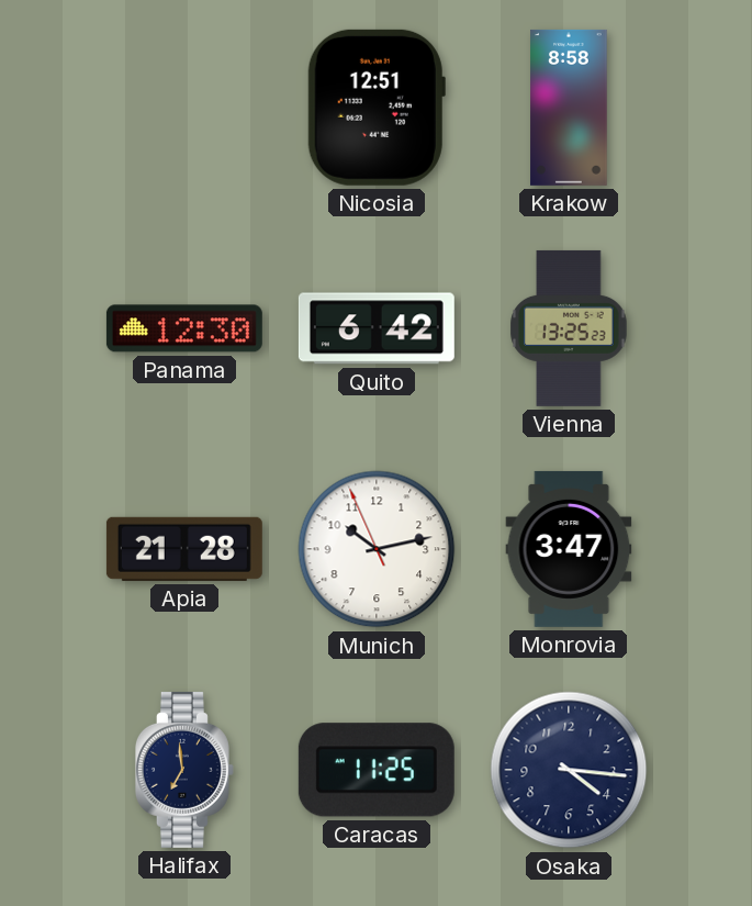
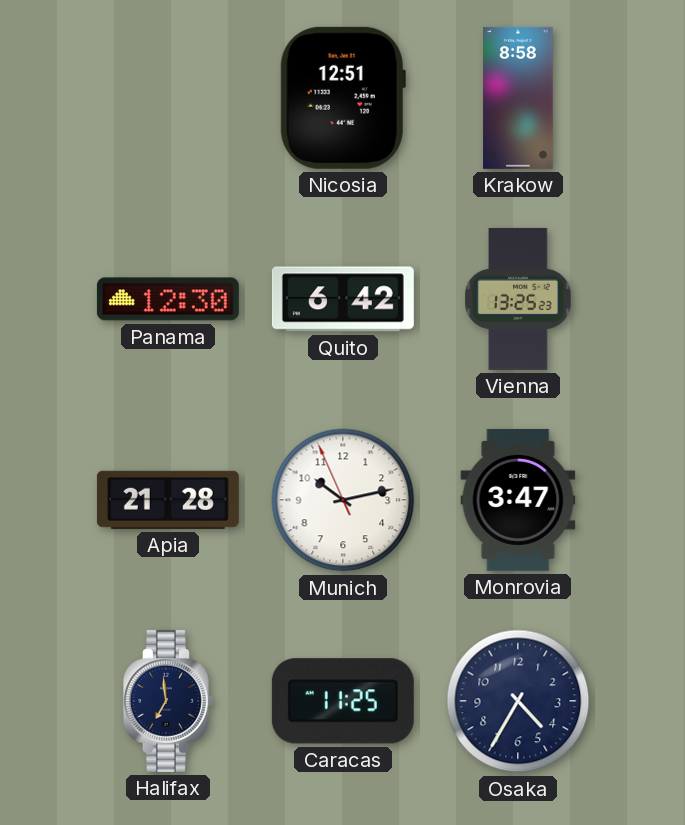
Osaka: 4:16 -> 4:35 (518, 701)
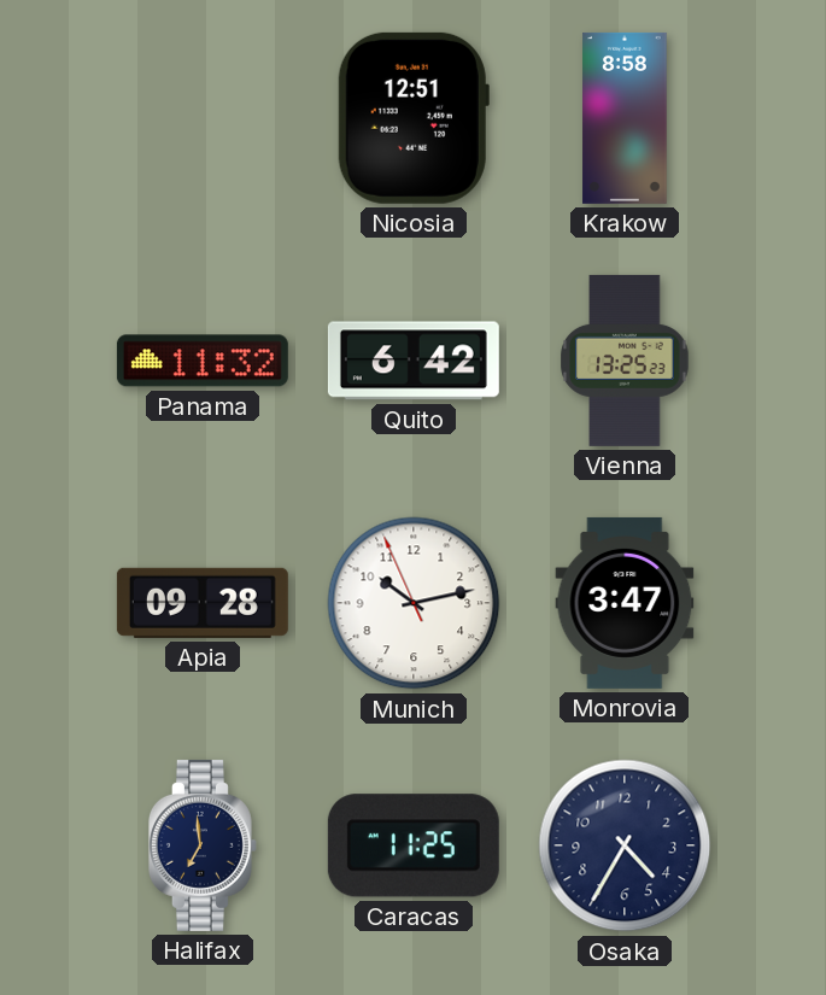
Panama: 12:30 -> 11:32 (203, 361)
Apia: 21:28 -> 09:28 (203, 603)
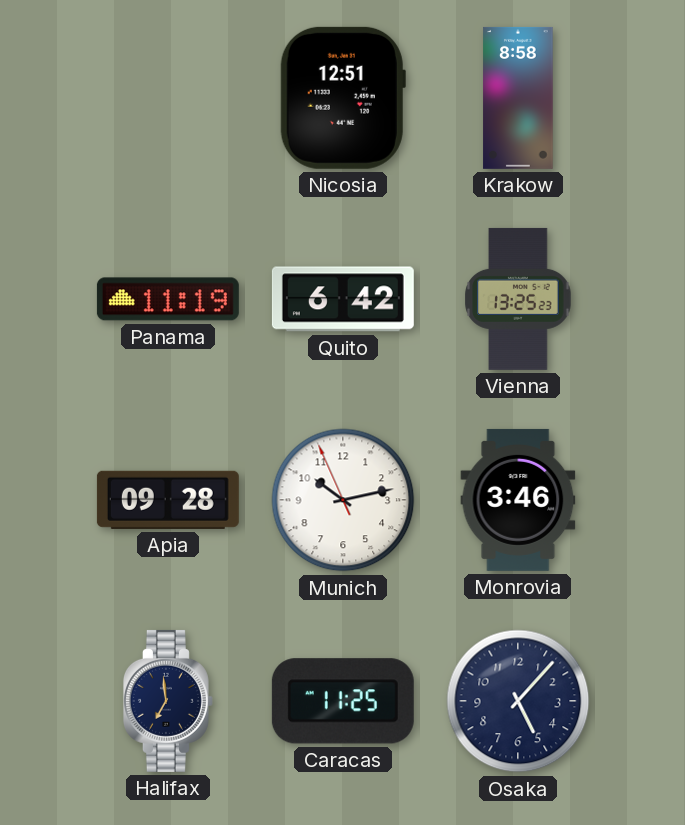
Panama: 11:32 -> 11:19 (168, 299)
Monrovia: 3:47 -> 3:46 (518, 500)
Osaka: 4:35 -> 5:07 (518, 701)
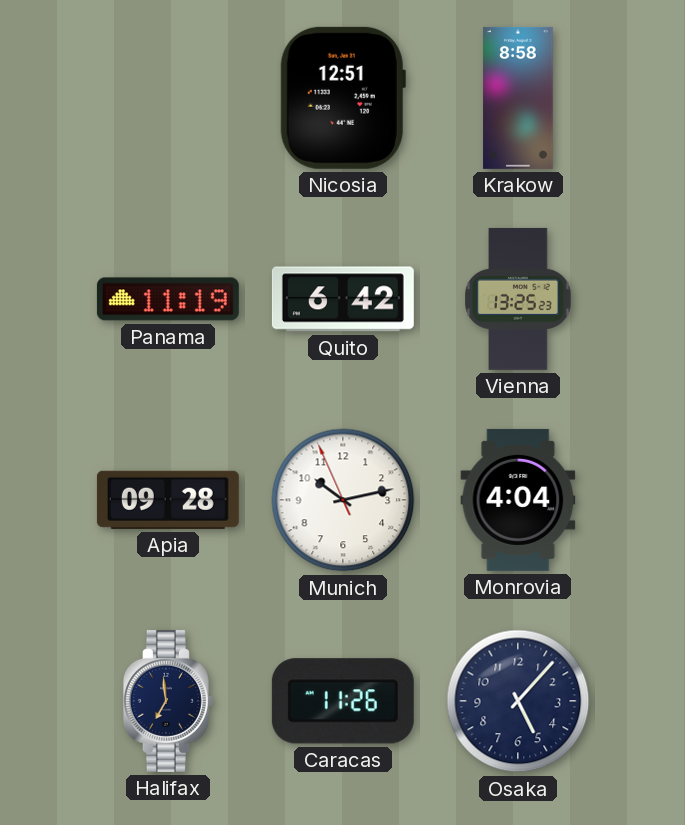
Monrovia: 3:46 -> 4:04 (518, 500)
Caracas: 11:25 -> 11:26 (343, 701)
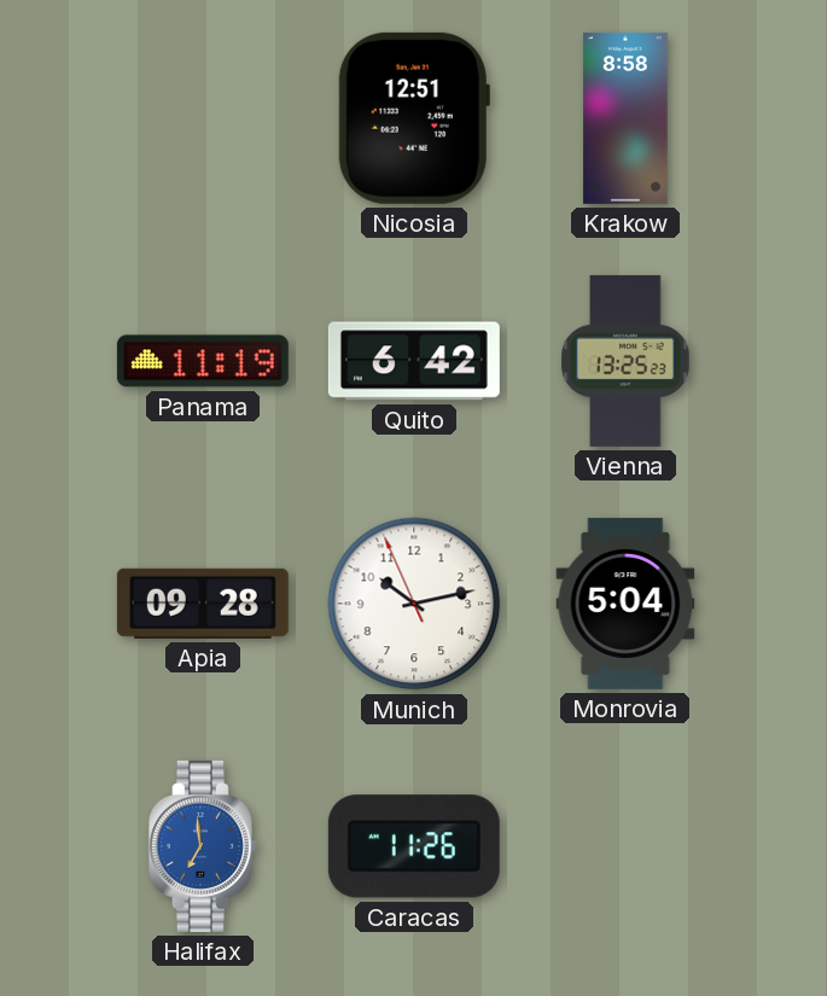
Monrovia: 4:04 -> 5:04 (625, 604)
Halifax dial: navy -> blue (203, 846)
Osaka: 5:07 -> none (518, 701)
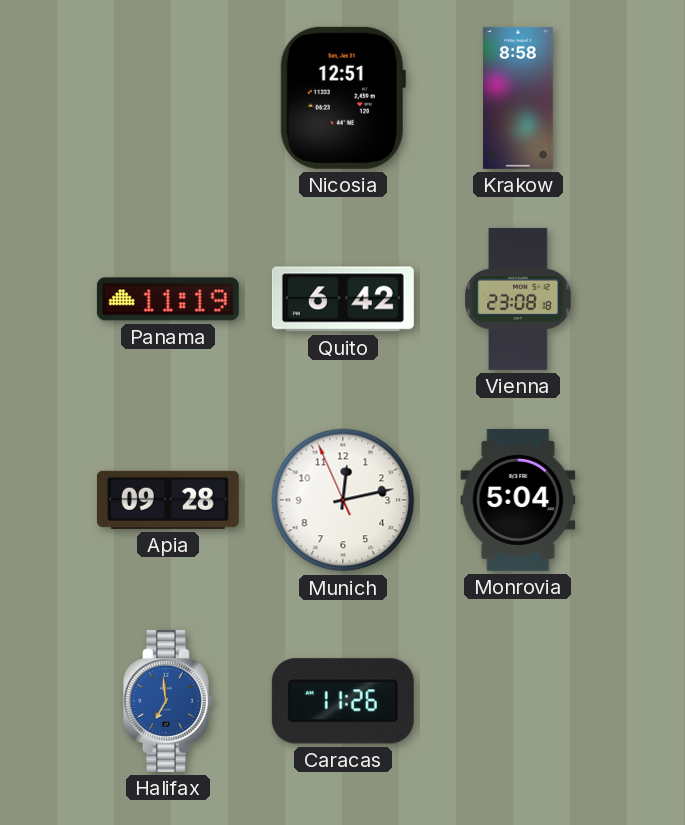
Vienna: 13:25 -> 23:08 (518, 299)
Munich: 10:12 -> 12:12 (343, 500)
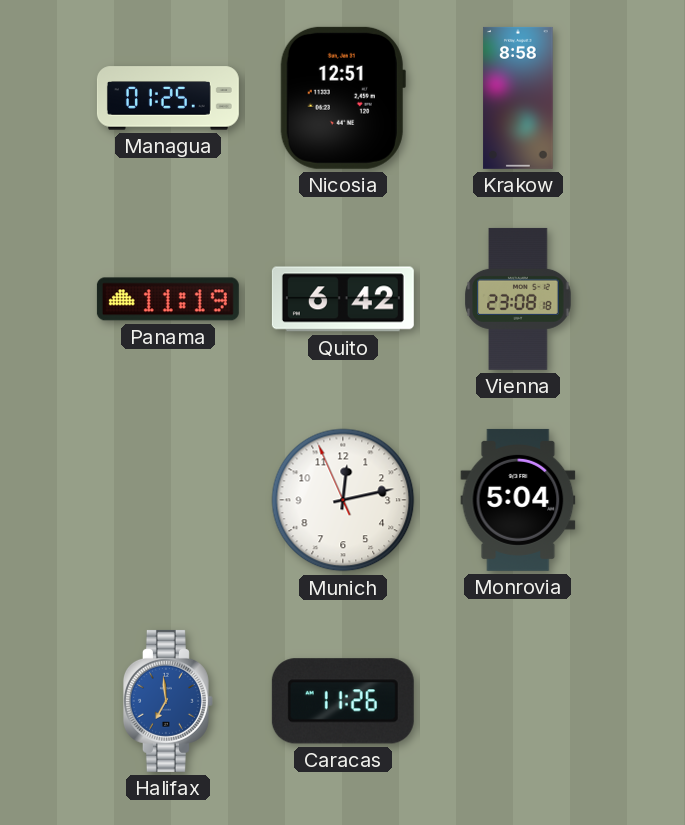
Managua: none -> 01:25 (168, 98)
Apia: 09:28 -> none (168, 500)
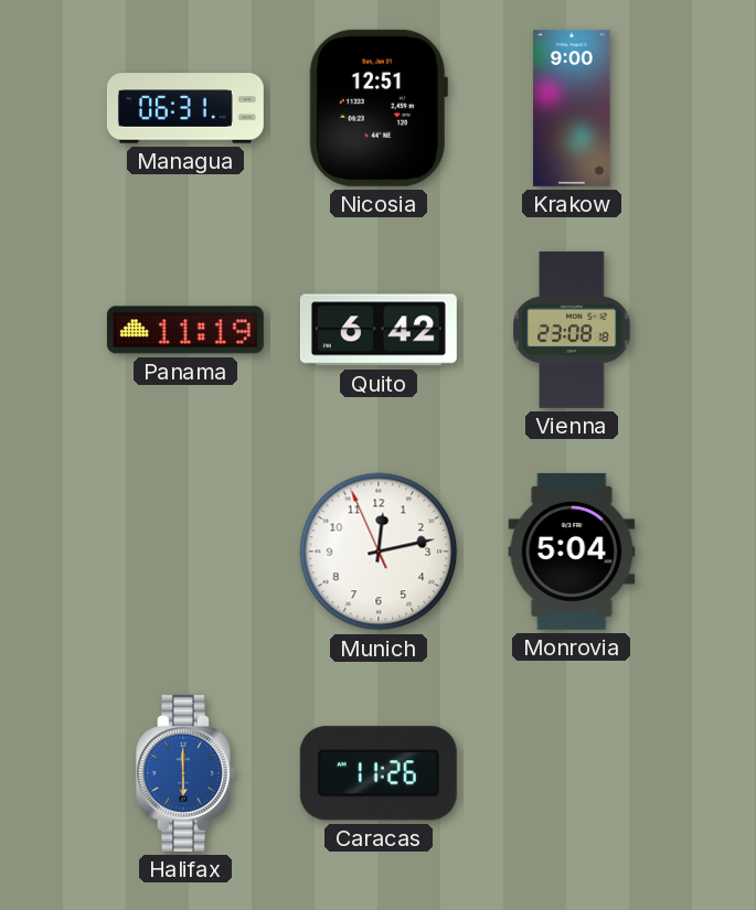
Managua: 01:25 -> 06:31 (185, 108)
Krakow: 8:58 -> 9:00 (572, 108)
Halifax: 6:59 -> 6:00 (185, 773)
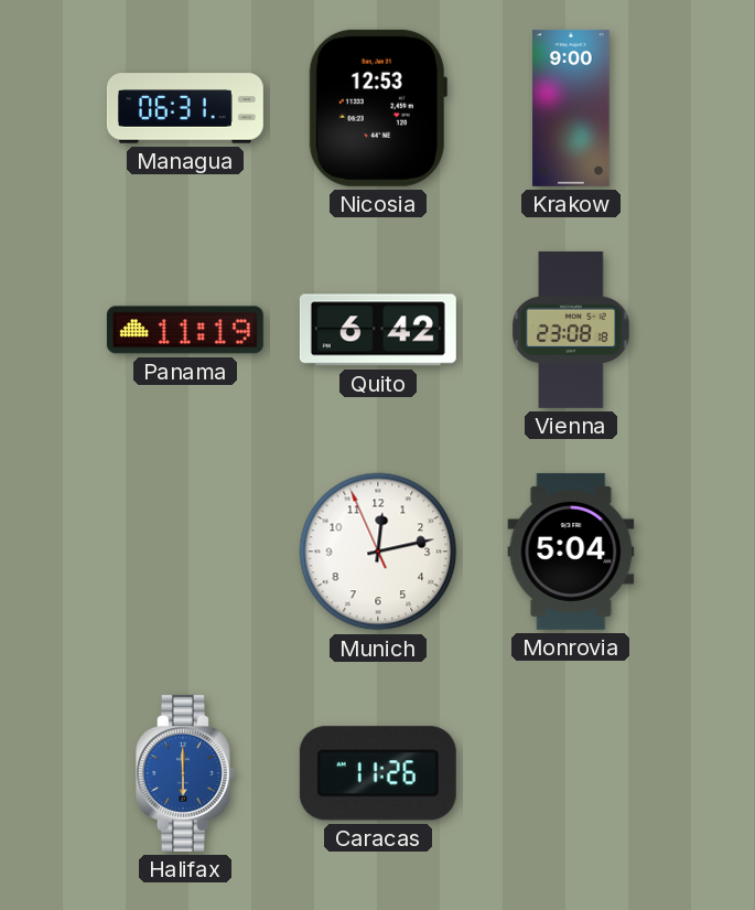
Nicosia: 12:51 -> 12:53 (378, 108)
